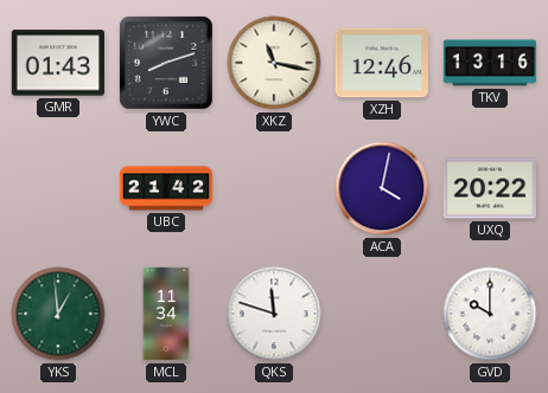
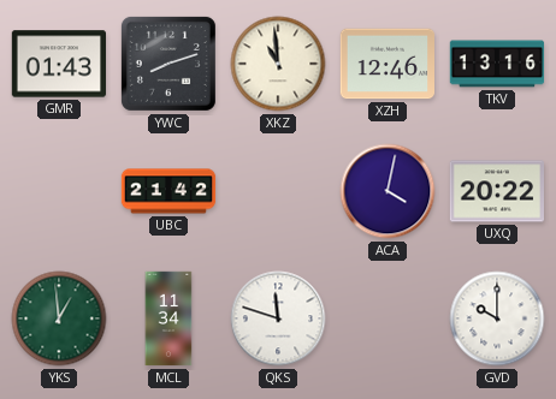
XKZ: 11:17 -> 10:59 (278, 64)
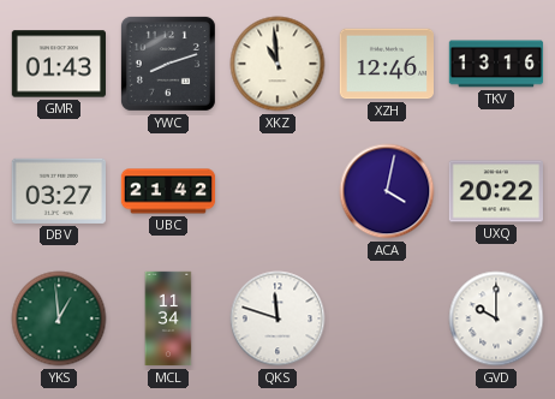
DBV: none -> 03:27 (58, 191)
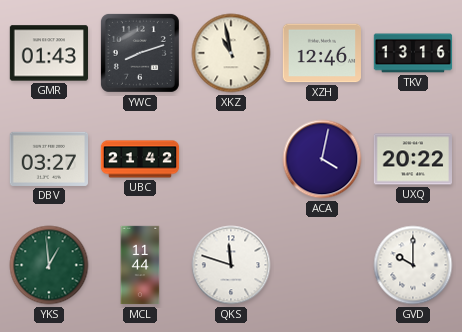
XKZ: 10:59 -> 10:58 (231, 53)
MCL: 11:34 -> 11:44 (140, 265)
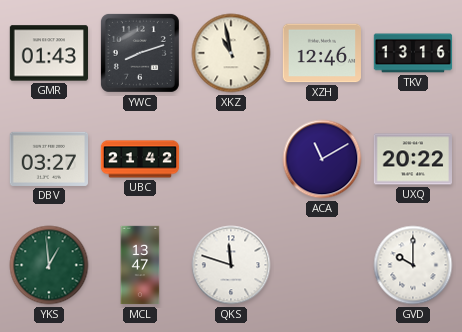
ACA: 4:02 -> 11:10 (322, 159)
MCL: 11:44 -> 13:47 (140, 265)
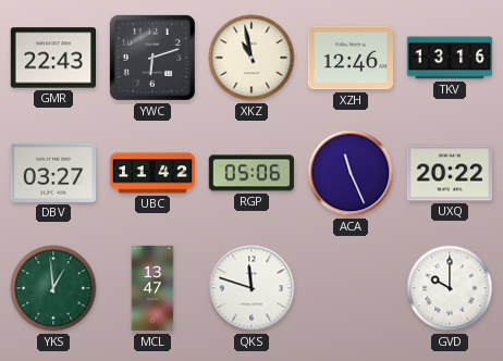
GMR: 01:43 -> 22:43 (52, 58)
YWC: 8:12 -> 6:12 (152, 58)
UBC: 21:42 -> 11:42 (152, 173)
RGP: none -> 05:06 (250, 173)
ACA: 11:10 -> 11:26 (351, 173)
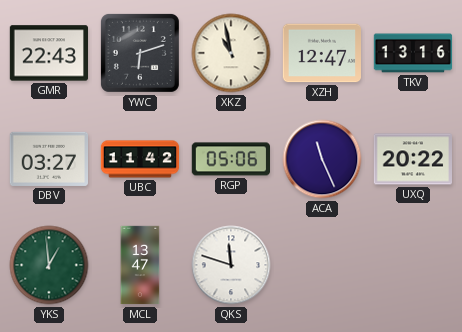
XZH: 12:46 -> 12:47 (321, 53)
GVD: 10:00 -> none (450, 288)
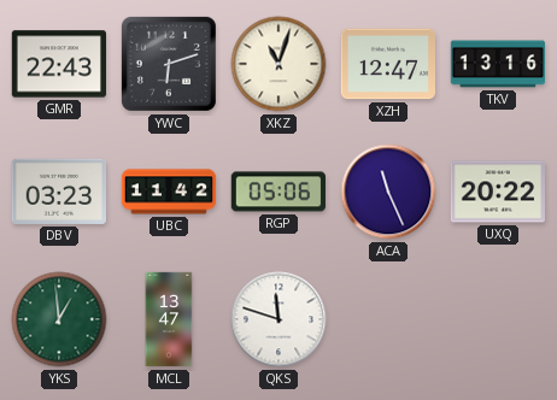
XKZ: 10:58 -> 11:03 (278, 64)
DBV: 03:27 -> 03:23 (58, 192)
